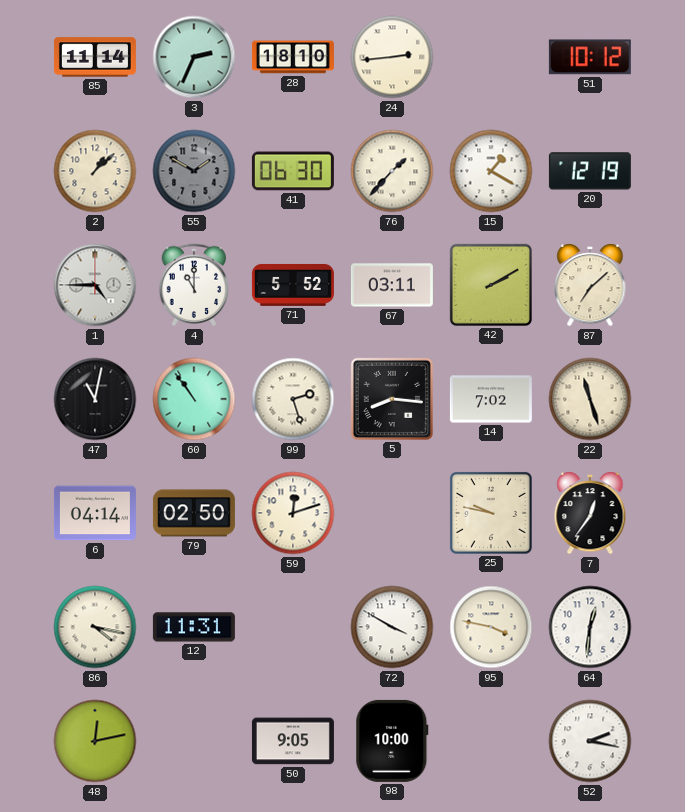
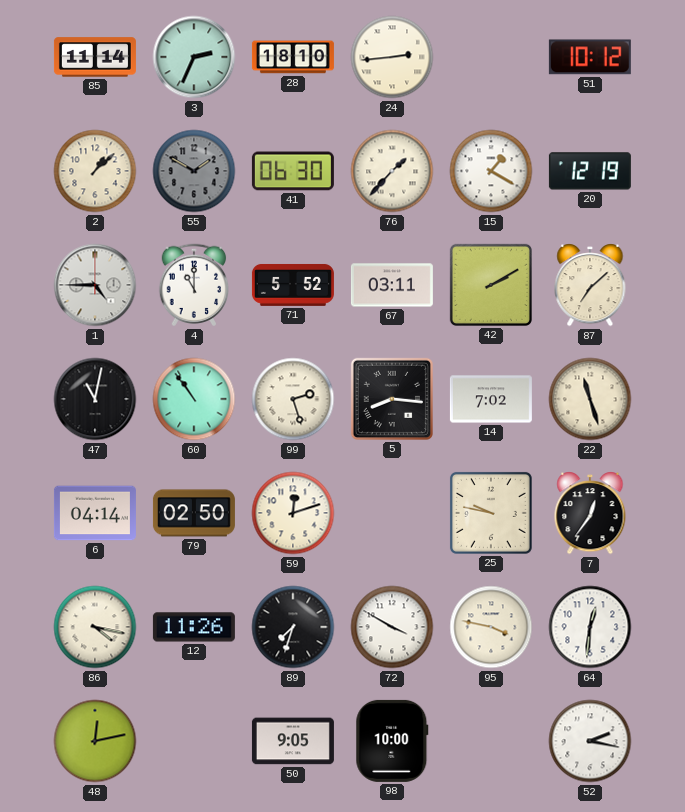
12: 11:31 -> 11:26 (194, 627)
89: none -> 7:33 (293, 627)
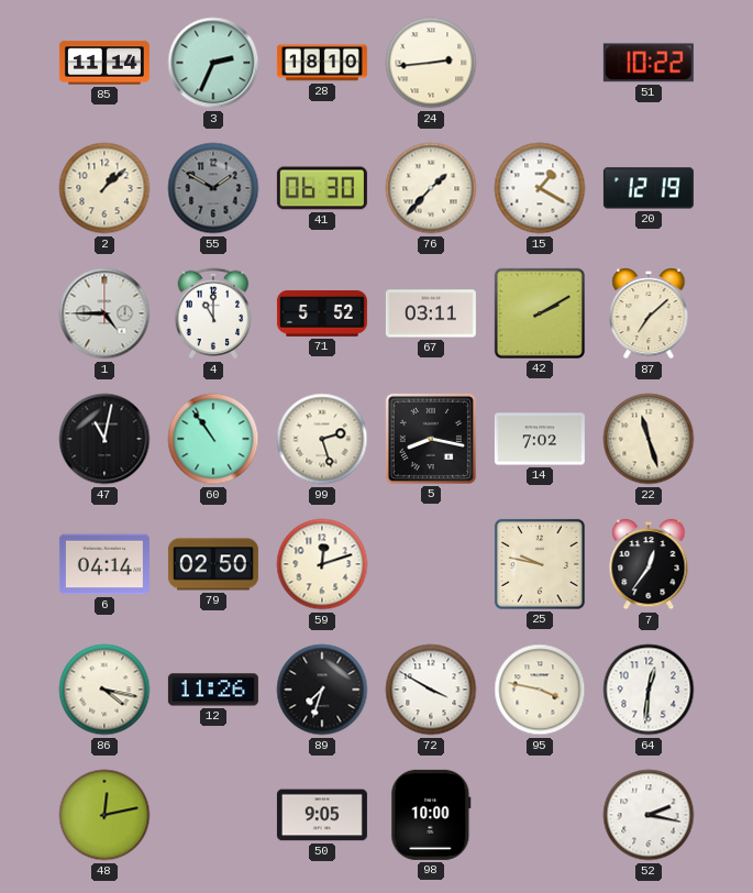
51: 10:12 -> 10:22 (649, 63)
5: 8:16 -> 8:17 (431, 439)
